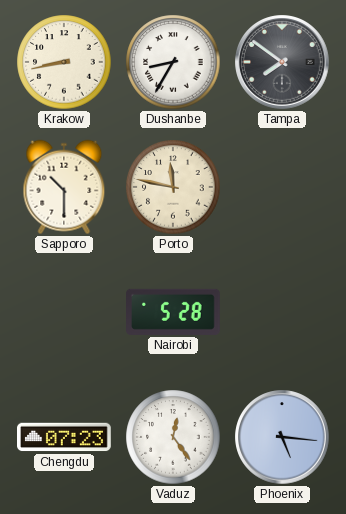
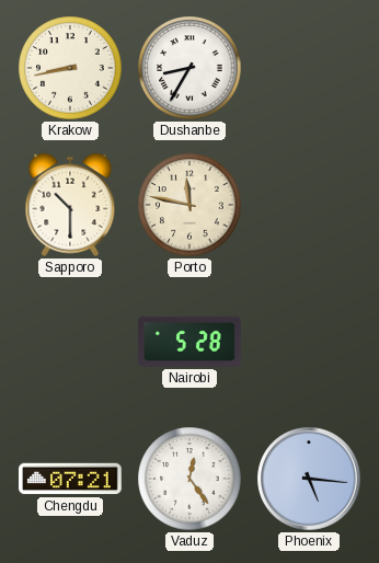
Tampa: 7:51 -> none (282, 62)
Chengdu: 07:23 -> 07:21 (70, 479)
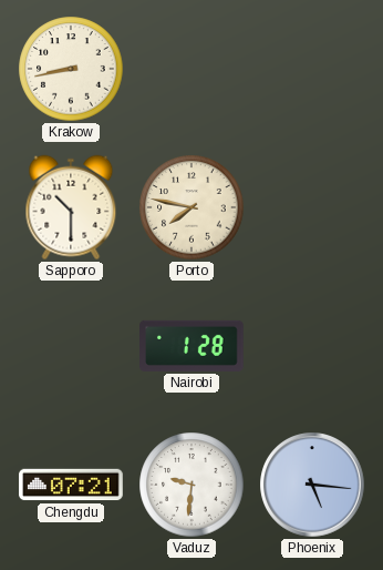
Dushanbe: 8:35 -> none (190, 68)
Porto: 11:47 -> 7:47 (191, 207)
Nairobi: 5:28 -> 1:28 (193, 346)
Vaduz: 12:24 -> 9:31 (191, 485)
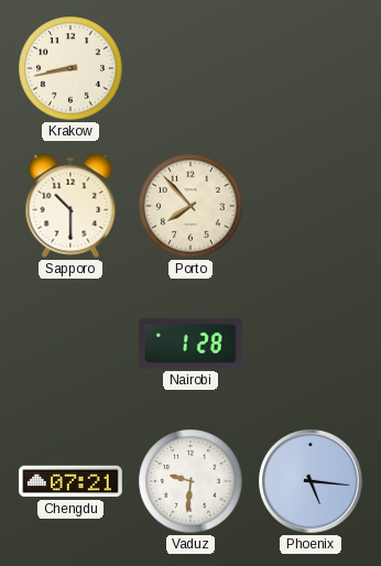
Porto: 7:47 -> 7:53 (190, 206)
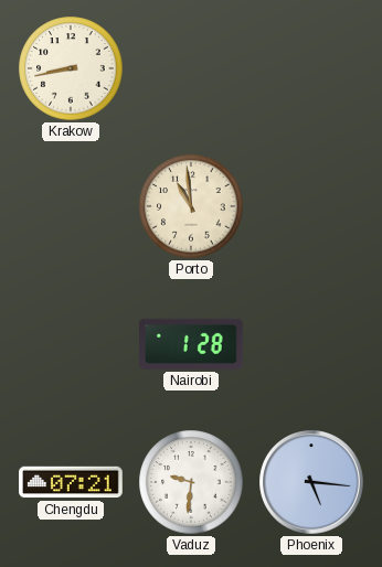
Sapporo: 10:30 -> none (70, 206)
Porto: 7:53 -> 10:59 (191, 206)
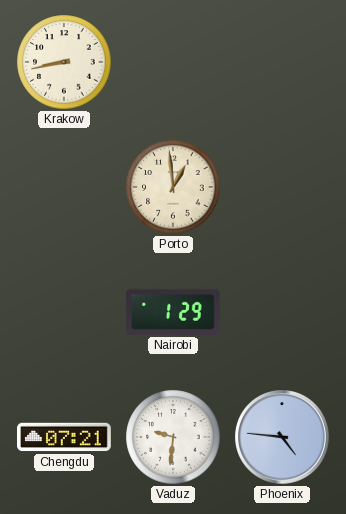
Porto: 10:59 -> 12:59 (173, 187)
Nairobi: 1:28 -> 1:29 (174, 312)
Phoenix: 5:16 -> 4:46 (282, 437)
